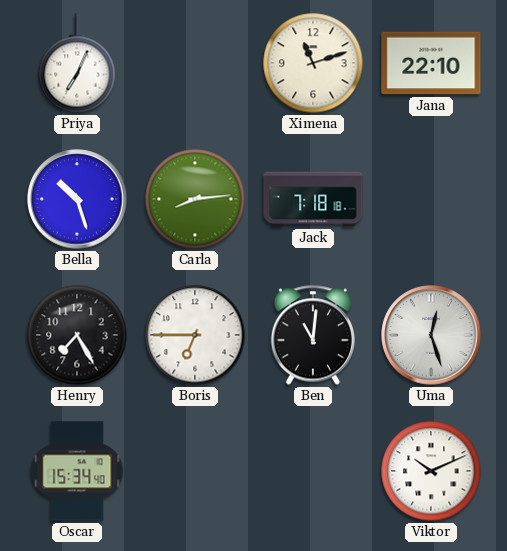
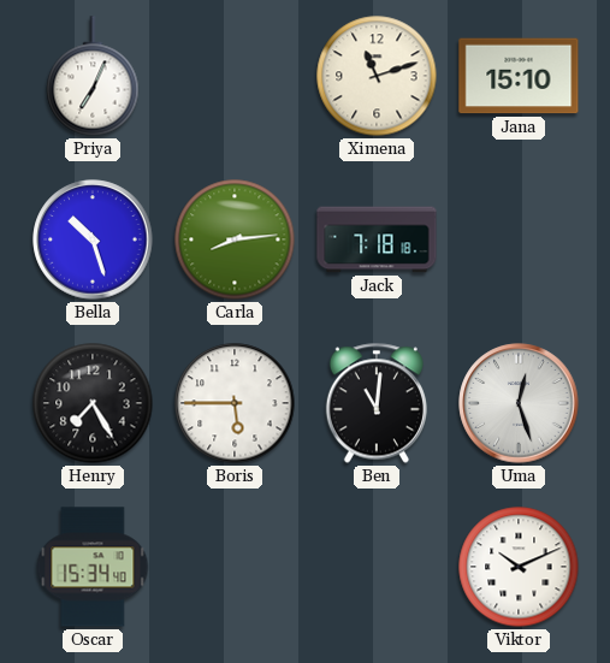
Jana: 22:10 -> 15:10 (519, 76)
Boris: 6:45 -> 5:45 (235, 403)
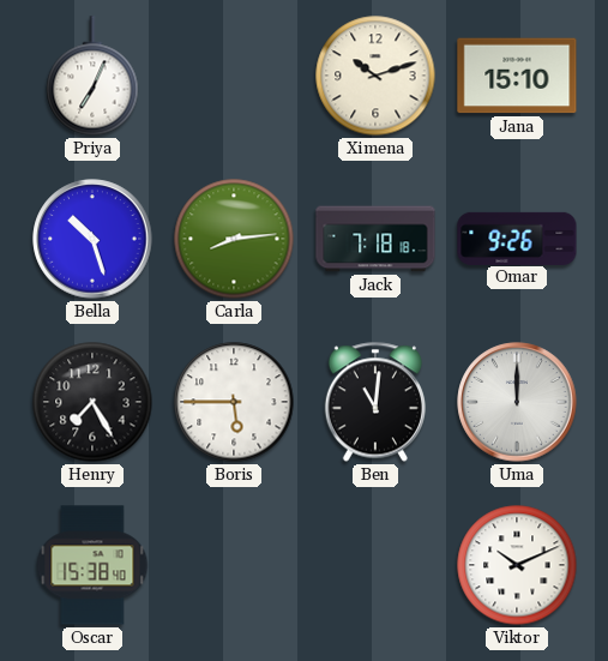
Ximena: 11:12 -> 10:12 (375, 76)
Omar: none -> 9:26 (517, 238)
Uma: 12:27 -> 12:00 (517, 402)
Oscar: 15:34 -> 15:38 (92, 565)
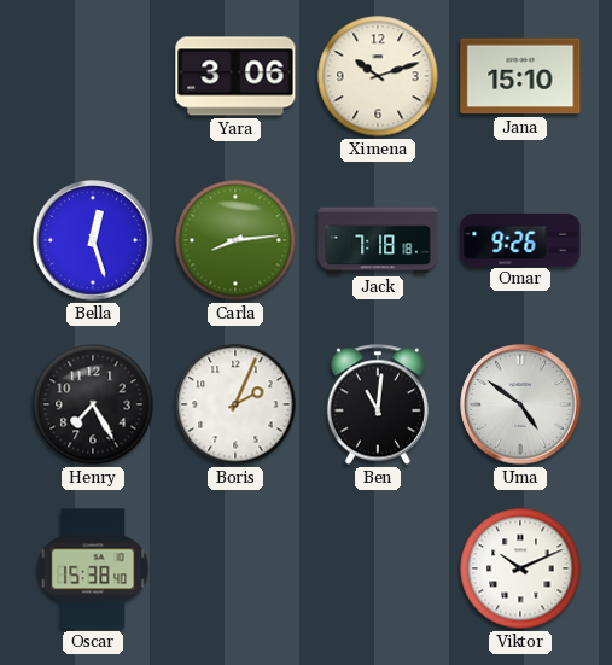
Priya: 7:04 -> none (92, 76)
Yara: none -> 3:06 (235, 76)
Bella: 10:27 -> 12:27 (93, 240)
Boris: 5:45 -> 2:04 (235, 404)
Uma: 12:00 -> 4:51 (520, 404)
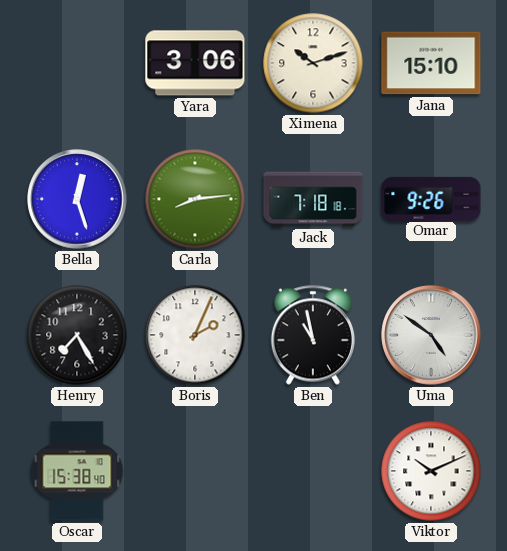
Ben: 11:01 -> 10:58 (312, 335)
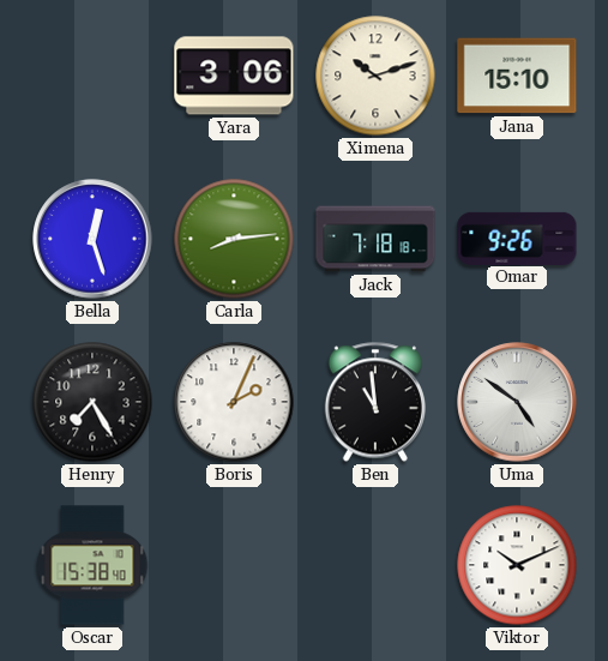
Ben: 10:58 -> 10:59 (374, 402)
